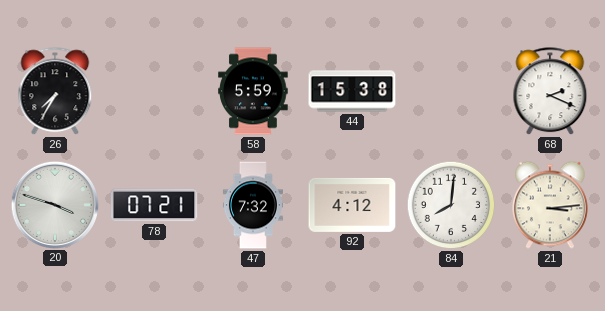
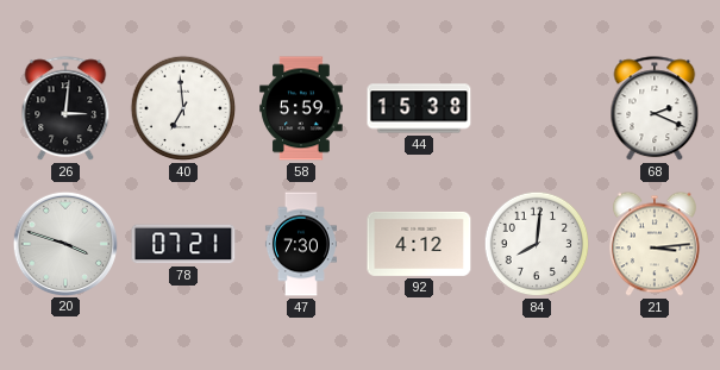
26: 7:35 -> 3:01 (65, 109)
40: none -> 6:59 (183, 108)
47: 7:32 -> 7:30 (301, 244)
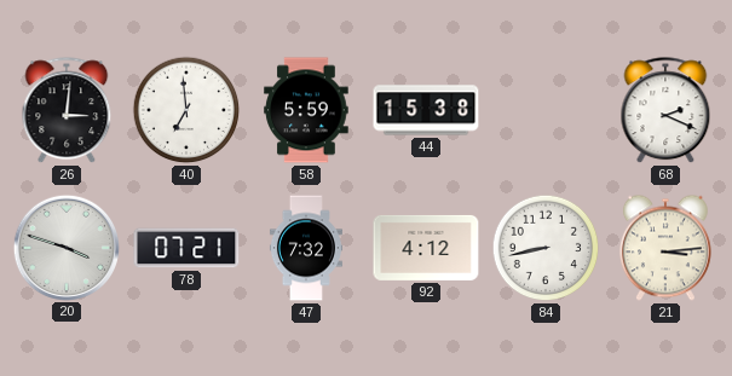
47: 7:30 -> 7:32 (306, 248)
84: 8:01 -> 8:43 (546, 248)
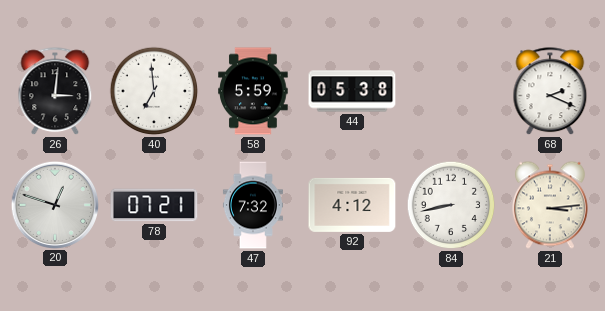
44: 15:38 -> 05:38 (352, 91)
20: 3:48 -> 12:48 (54, 204)
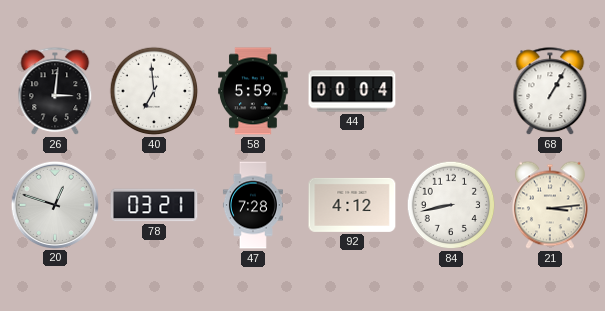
44: 05:38 -> 00:04 (352, 91)
68: 2:19 -> 1:05 (550, 92)
78: 07:21 -> 03:21 (154, 205)
47: 7:32 -> 7:28 (253, 205)
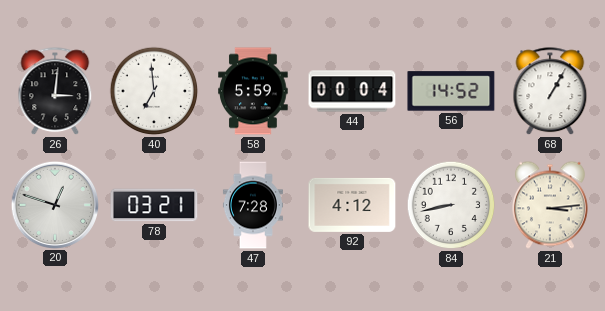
56: none -> 14:52 (451, 91)
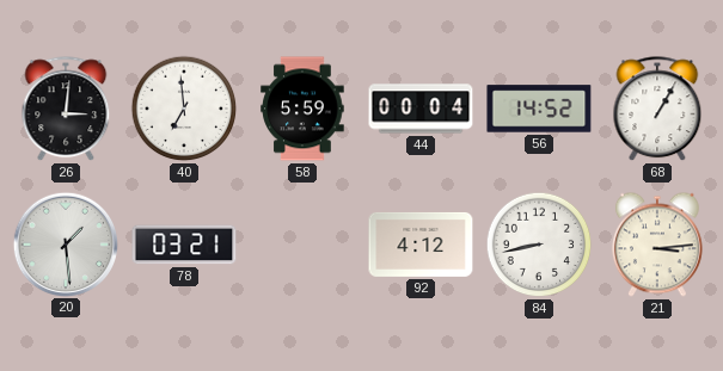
20: 12:48 -> 1:29 (65, 243)
47: 7:28 -> none (253, 205)
